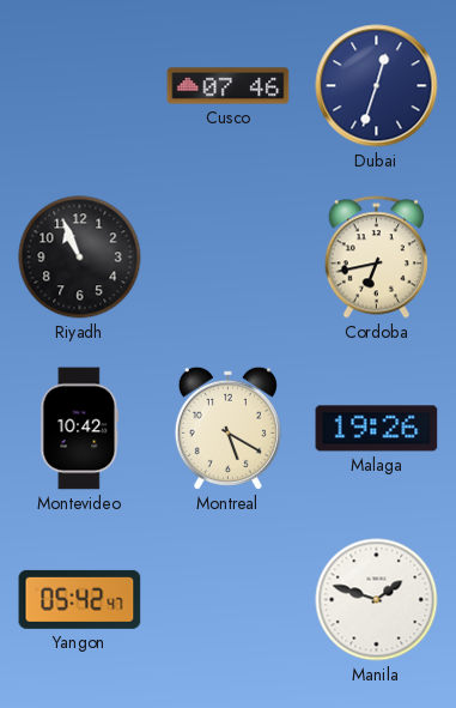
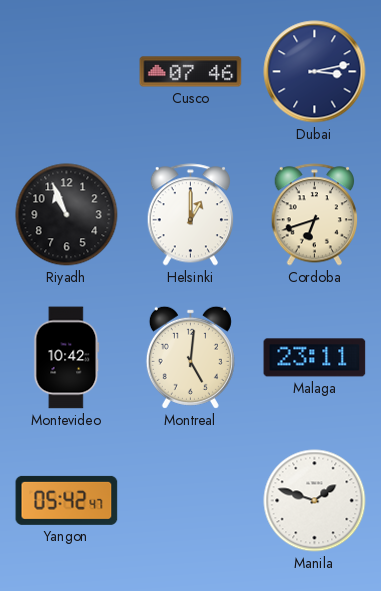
Dubai: 12:33 -> 3:13 (315, 72)
Helsinki: none -> 1:00 (191, 215)
Cordoba: 6:43 -> 6:42 (315, 215)
Montreal: 5:20 -> 5:01 (190, 357)
Malaga: 19:26 -> 23:11 (315, 358)
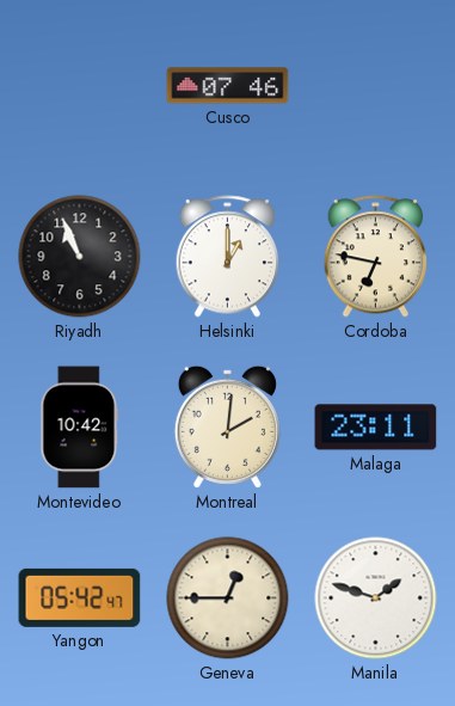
Dubai: 3:13 -> none (315, 72)
Cordoba: 6:42 -> 6:47 (376, 257)
Montreal: 5:01 -> 2:01 (227, 426)
Geneva: none -> 12:45 (228, 598)
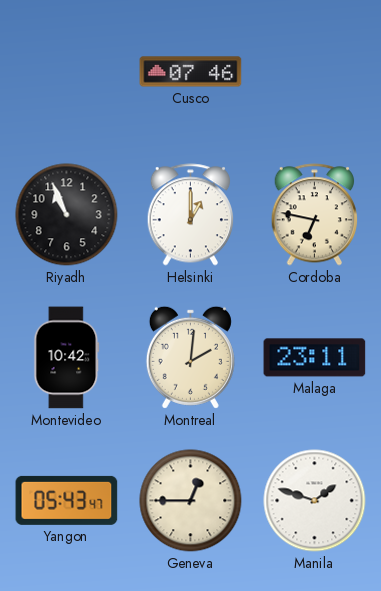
Yangon: 05:42 -> 05:43 (67, 500)
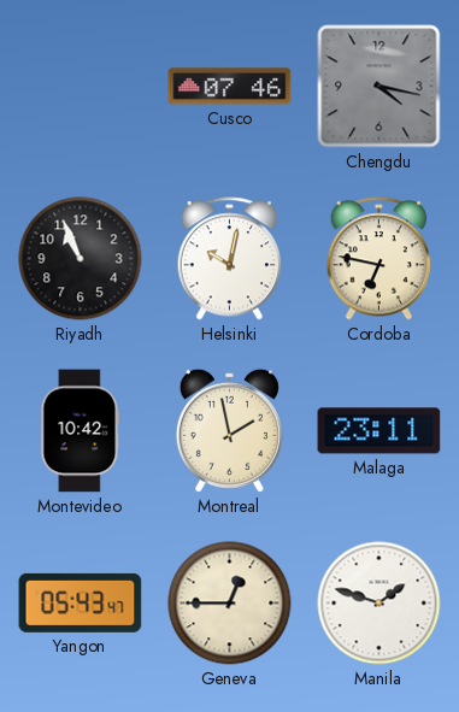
Chengdu: none -> 4:17 (379, 87)
Helsinki: 1:00 -> 10:02 (230, 259)
Montreal: 2:01 -> 1:58 (229, 430)
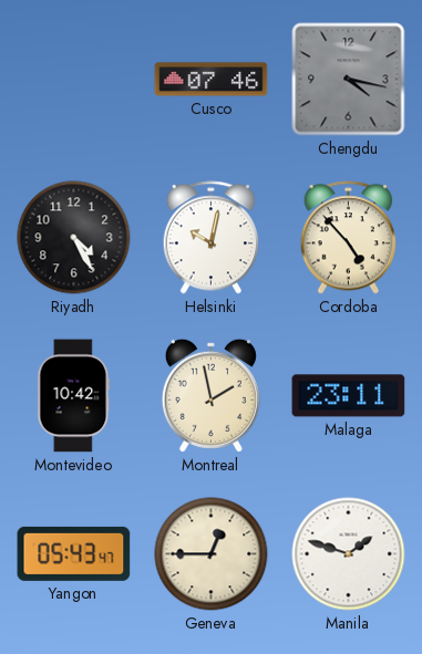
Riyadh: 10:56 -> 4:25 (74, 238)
Cordoba: 6:47 -> 4:53 (349, 238)
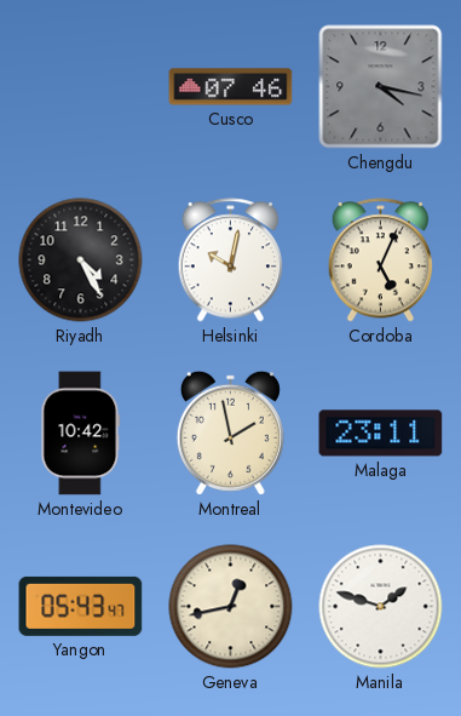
Cordoba: 4:53 -> 5:04 (381, 260)
Geneva: 12:45 -> 12:43 (231, 607)
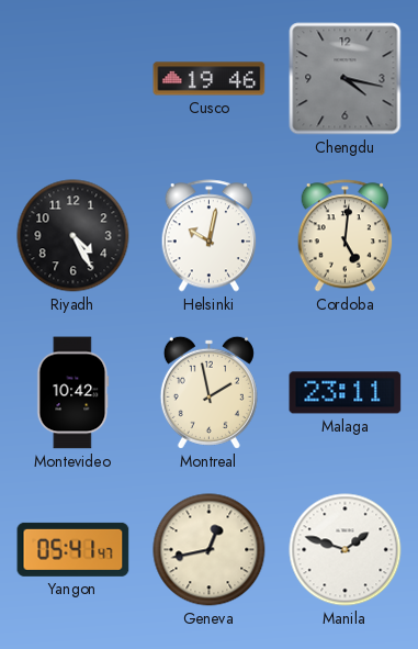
Cusco: 07:46 -> 19:46 (210, 79)
Cordoba: 5:04 -> 5:01 (346, 236)
Yangon: 05:43 -> 05:41 (74, 549)
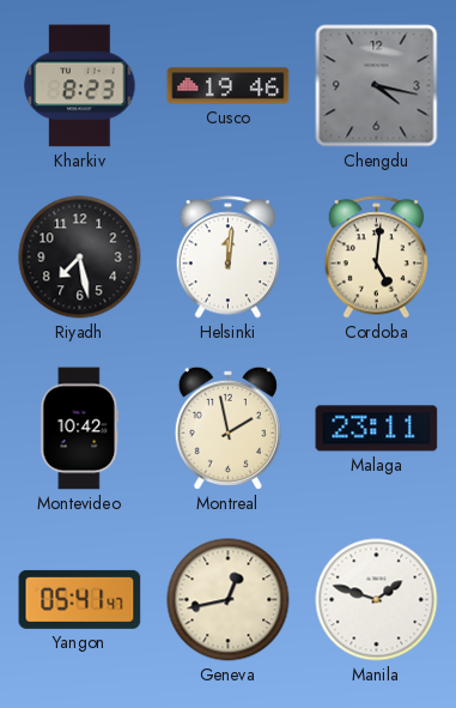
Kharkiv: none -> 8:23 (80, 86)
Riyadh: 4:25 -> 7:28 (80, 258)
Helsinki: 10:02 -> 12:01 (229, 258)
